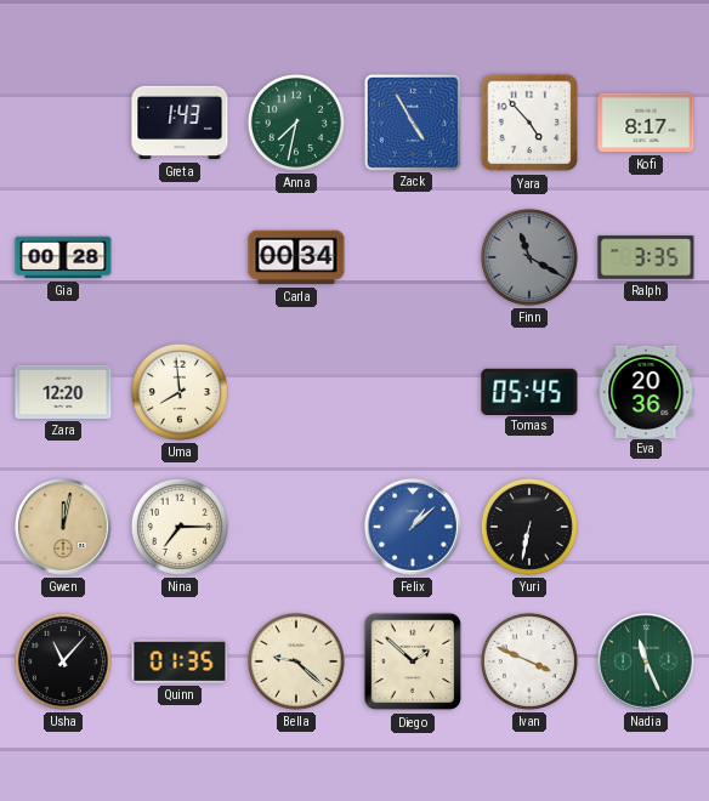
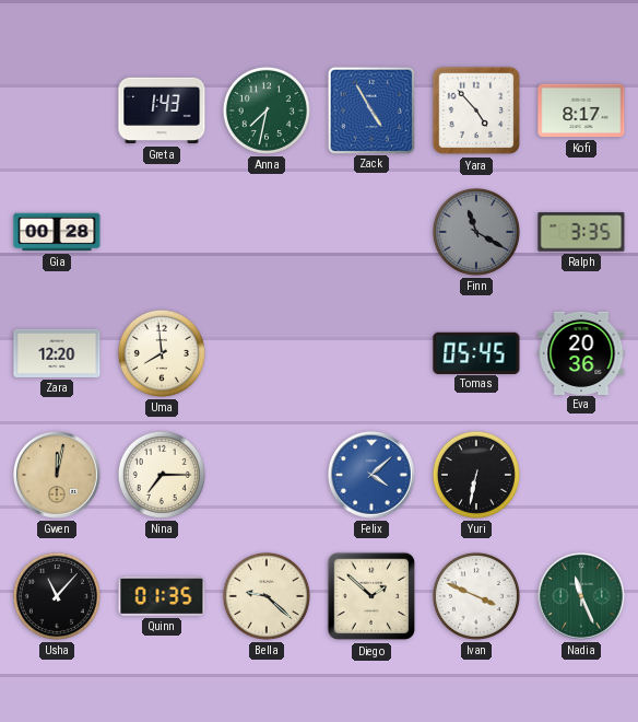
Carla: 00:34 -> none (296, 257)
Felix: 1:08 -> 4:08 (373, 476)
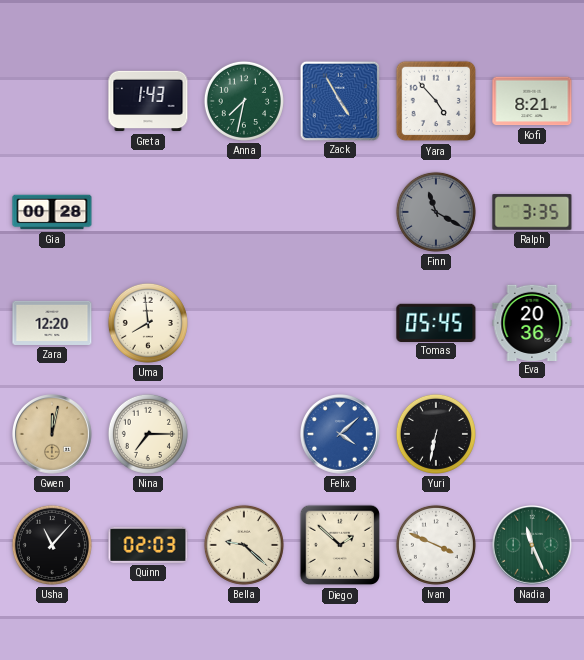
Kofi: 8:17 -> 8:21 (532, 101)
Quinn: 01:35 -> 02:03 (148, 545)
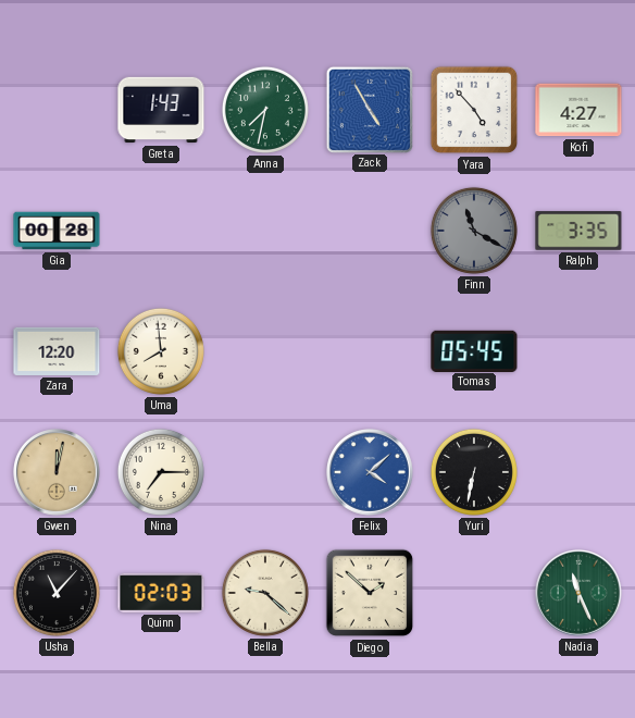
Kofi: 8:21 -> 4:27 (578, 110)
Eva: 20:36 -> none (532, 322)
Ivan: 3:49 -> none (436, 545)
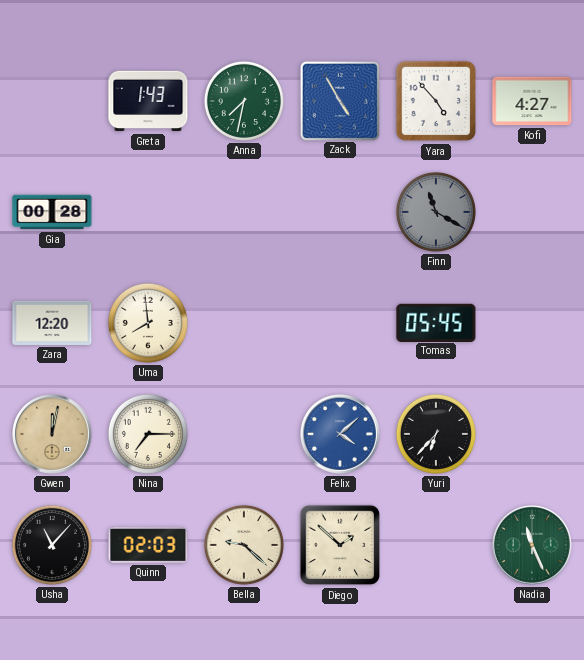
Ralph: 3:35 -> none (578, 231)
Yuri: 6:32 -> 6:37 (436, 434)
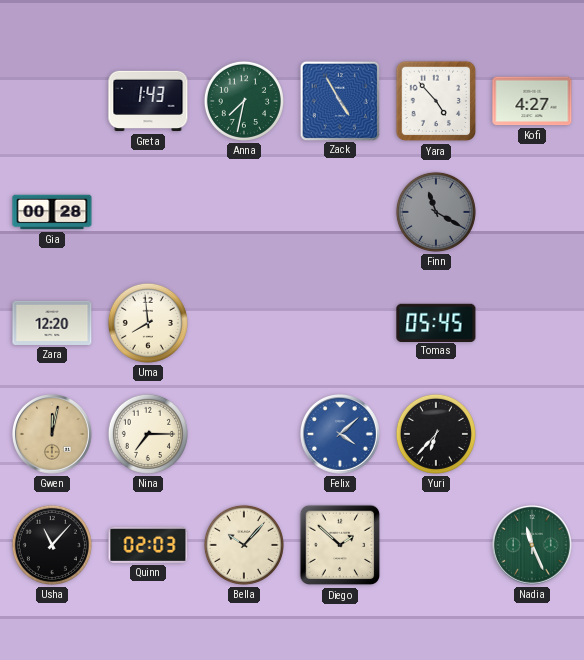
Bella: 9:22 -> 10:07 (244, 545)
